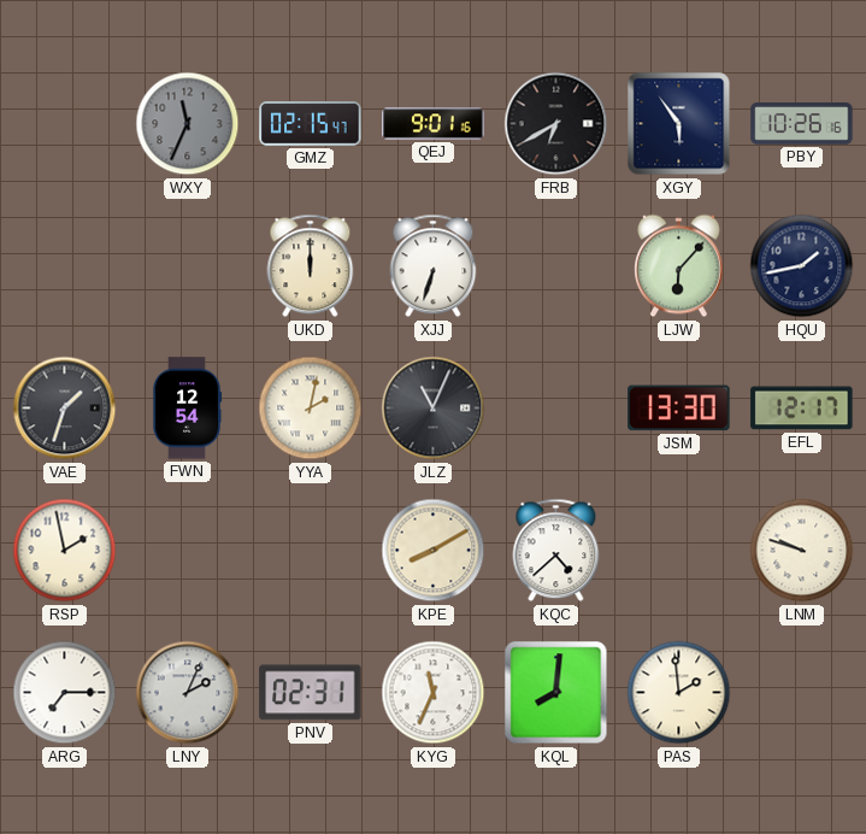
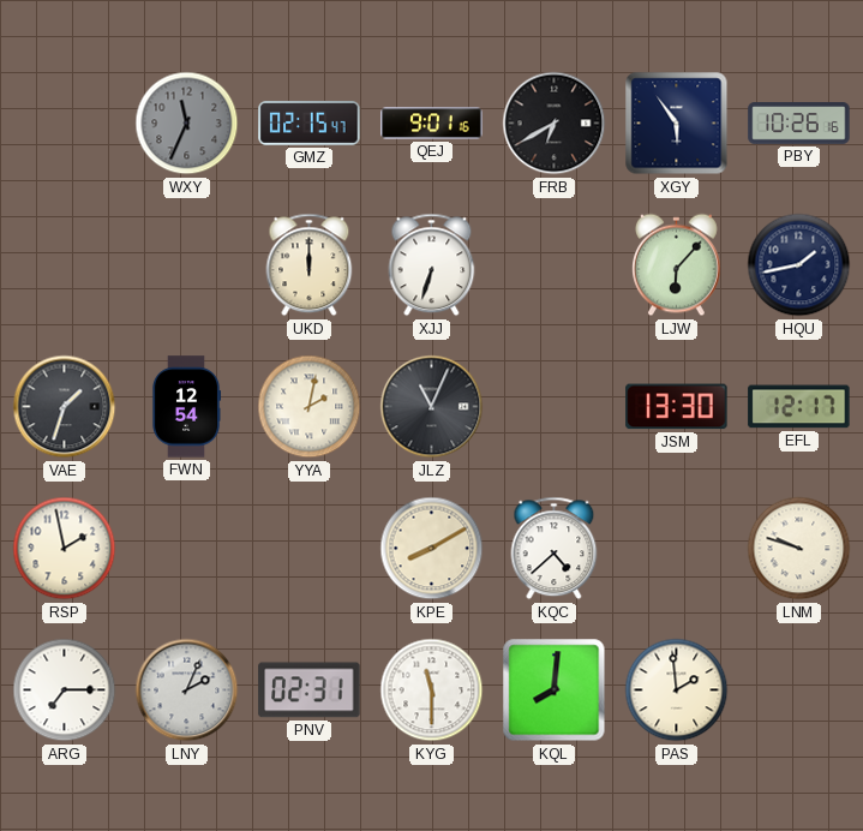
KYG: 11:34 -> 11:30 (432, 690)
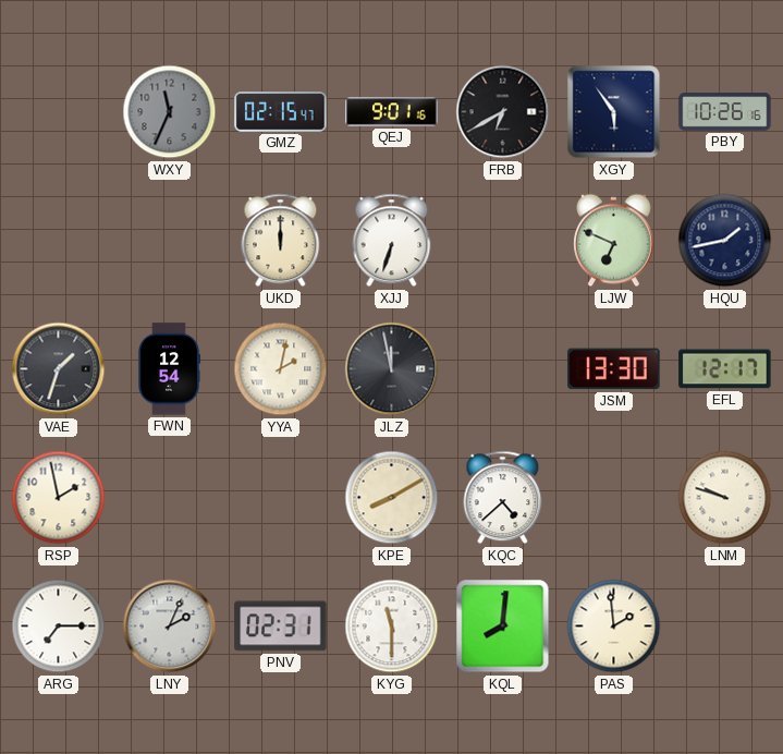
LJW: 6:07 -> 6:49 (614, 241)
JLZ: 11:04 -> 11:58 (392, 369)
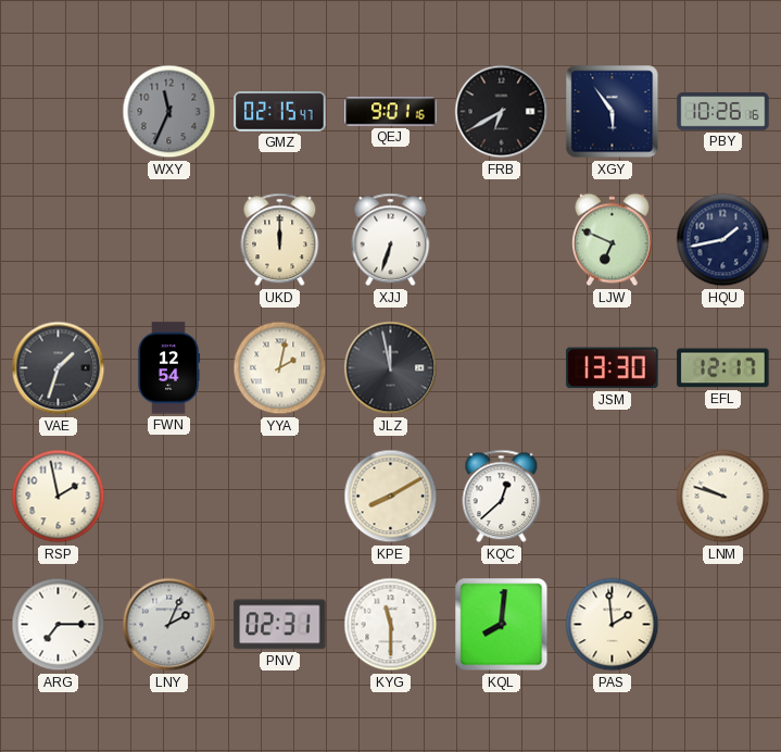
KQC: 4:38 -> 12:38 (502, 497)
